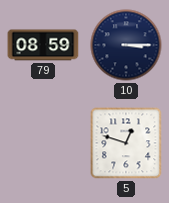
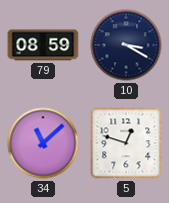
10: 3:15 -> 3:20 (126, 45)
34: none -> 11:08 (43, 143)
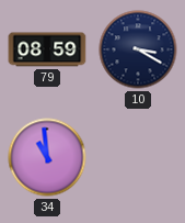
34: 11:08 -> 10:59 (47, 157)
5: 12:48 -> none (126, 143)
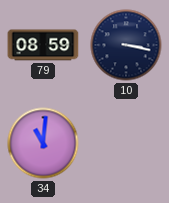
10: 3:20 -> 3:17 (126, 45)
34: 10:59 -> 11:01 (43, 143)
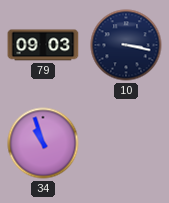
79: 08:59 -> 09:03 (43, 45)
34: 11:01 -> 10:57 (43, 143)
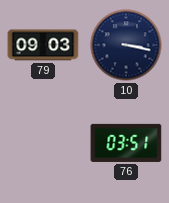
34: 10:57 -> none (43, 143)
76: none -> 03:51 (126, 143)
